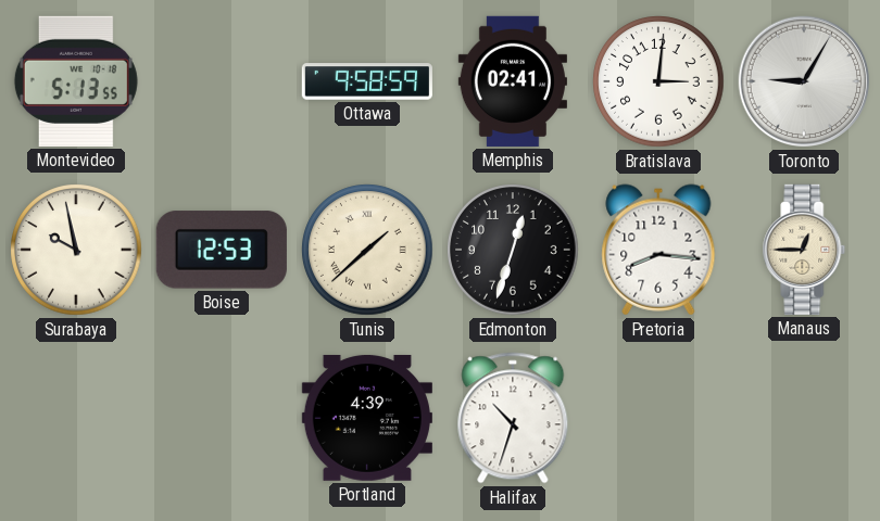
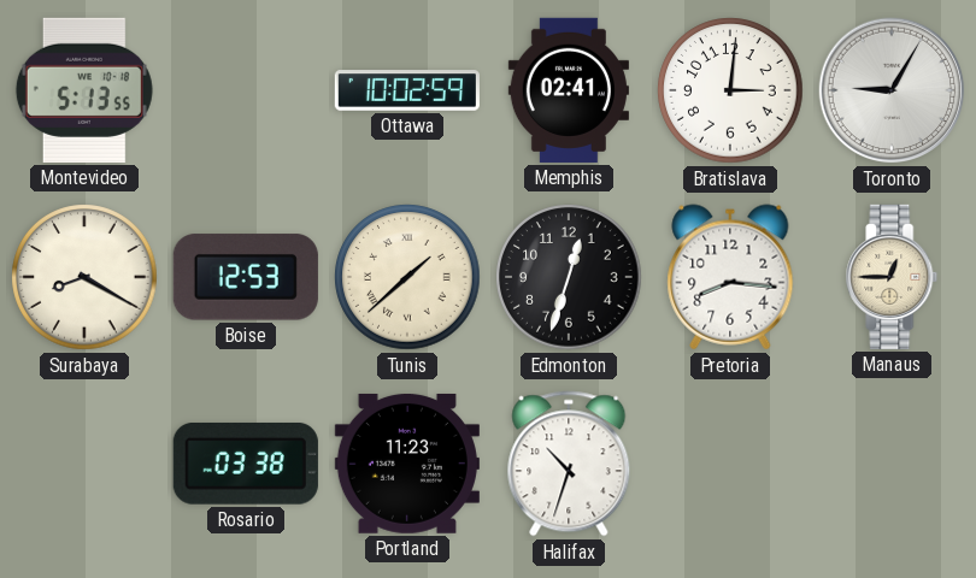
Ottawa: 9:58 -> 10:02 (407, 90)
Surabaya: 9:58 -> 8:20 (84, 277)
Rosario: none -> 03:38 (246, 464)
Portland: 4:39 -> 11:23 (407, 464)
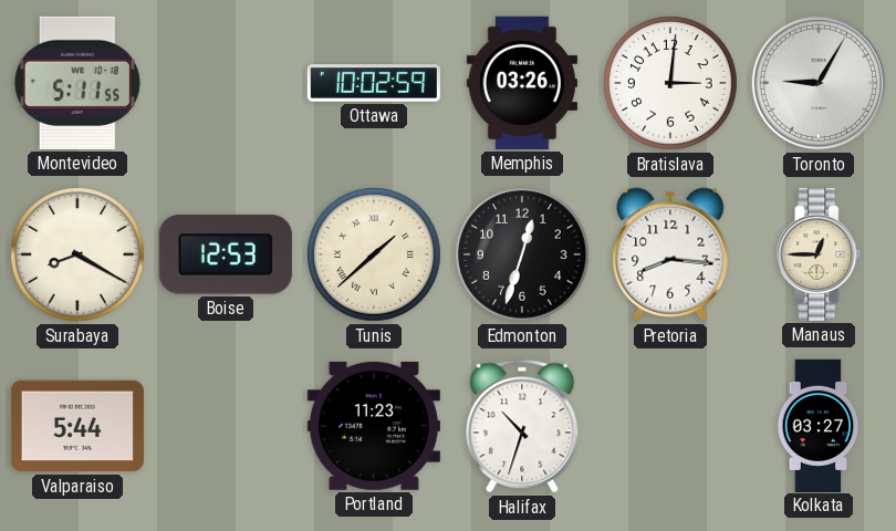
Montevideo: 5:13 -> 5:11 (77, 83)
Memphis: 02:41 -> 03:26 (522, 83)
Valparaiso: none -> 5:44 (77, 426)
Rosario: 03:38 -> none (246, 464)
Kolkata: none -> 03:27 (819, 425)
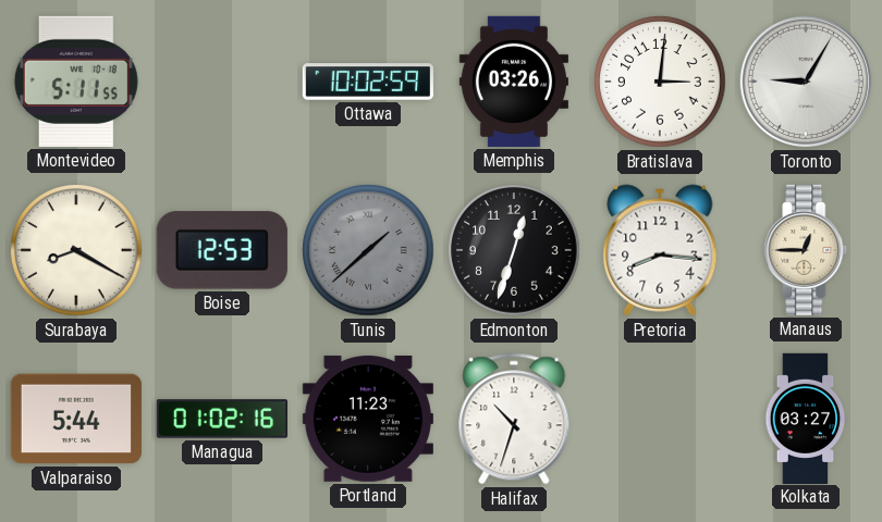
Tunis dial: cream -> grey (368, 250)
Managua: none -> 01:02 (221, 419)
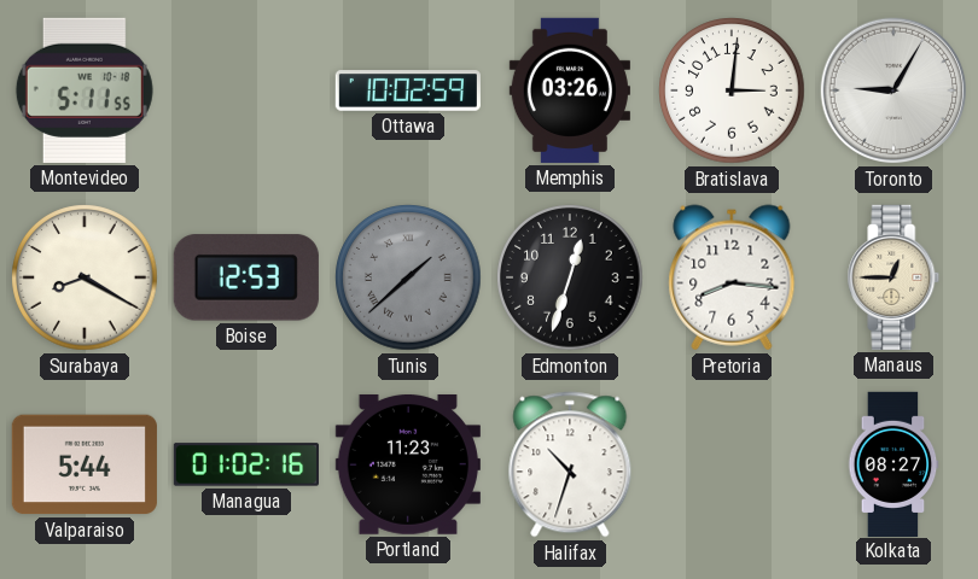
Kolkata: 03:27 -> 08:27 (893, 463)
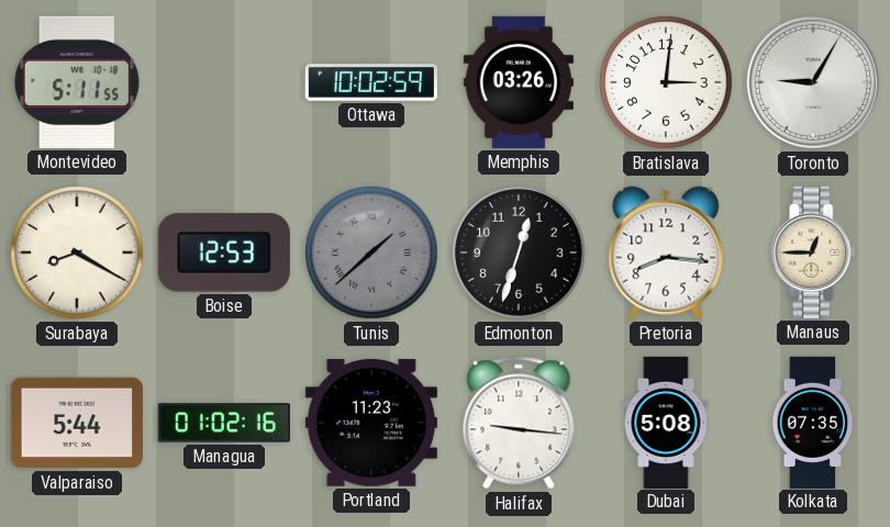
Halifax: 10:33 -> 9:16 (519, 423)
Dubai: none -> 5:08 (666, 422)
Kolkata: 08:27 -> 07:35 (813, 422)
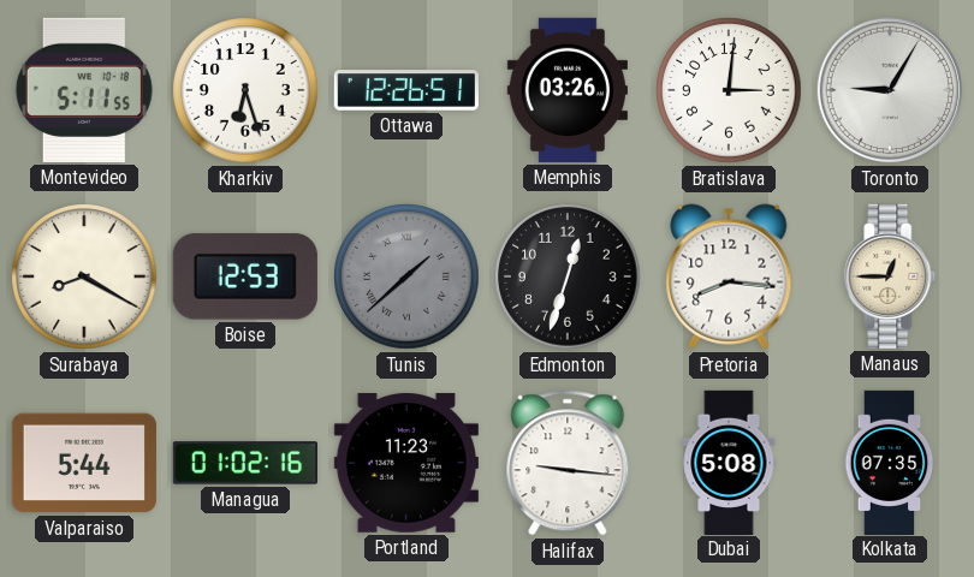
Kharkiv: none -> 6:27 (245, 90)
Ottawa: 10:02 -> 12:26 (406, 90)
